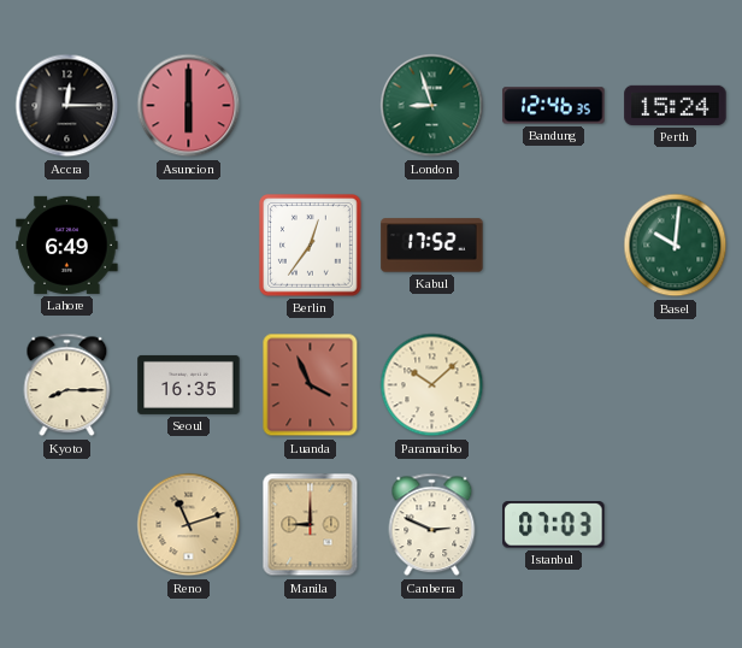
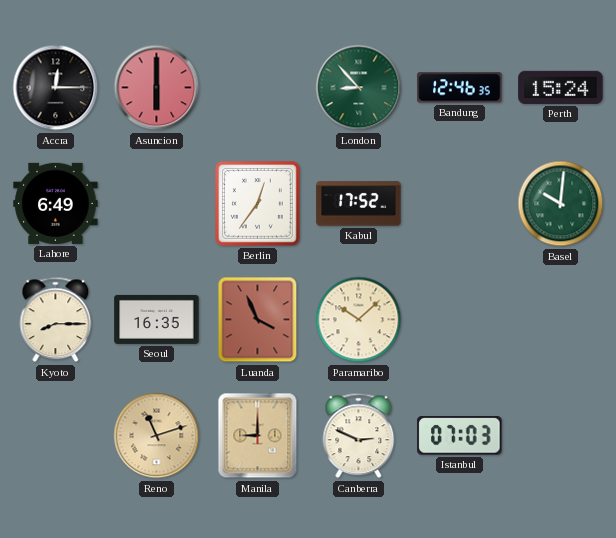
London: 8:57 -> 8:53 (359, 88)
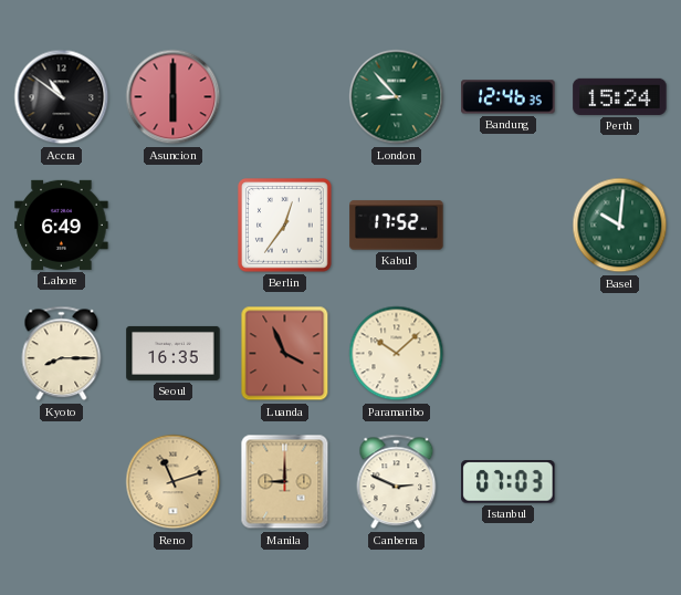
Accra: 12:15 -> 10:51 (62, 97)
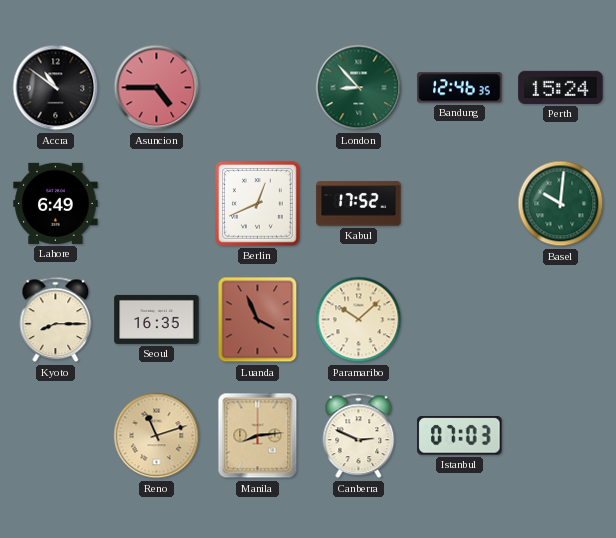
Asuncion: 6:00 -> 4:45 (157, 88)
Berlin: 12:36 -> 12:41 (258, 204)
Manila: 9:00 -> 8:14 (258, 436)
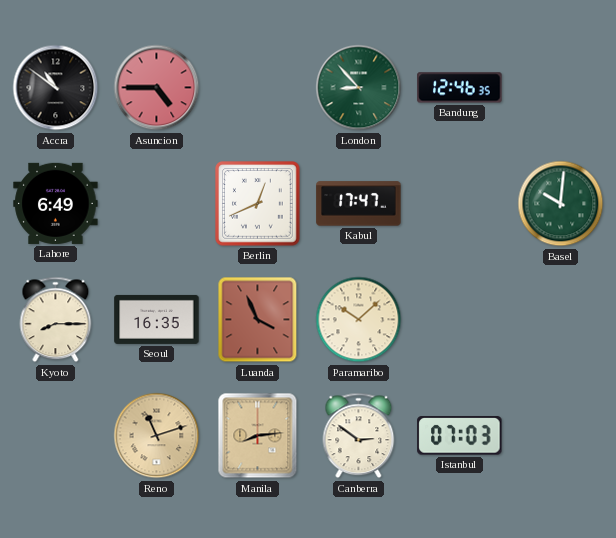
Perth: 15:24 -> none (561, 87)
Kabul: 17:52 -> 17:47 (359, 204)
Canberra: 2:49 -> 2:51 (359, 436)
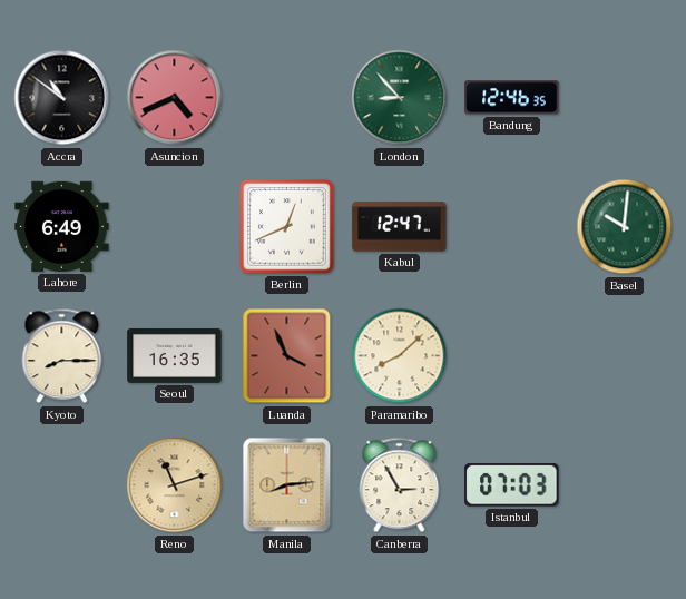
Asuncion: 4:45 -> 4:41 (175, 98)
Kabul: 17:47 -> 12:47 (400, 227)
Paramaribo: 10:08 -> 8:08 (400, 356)
Canberra: 2:51 -> 2:55 (400, 485)
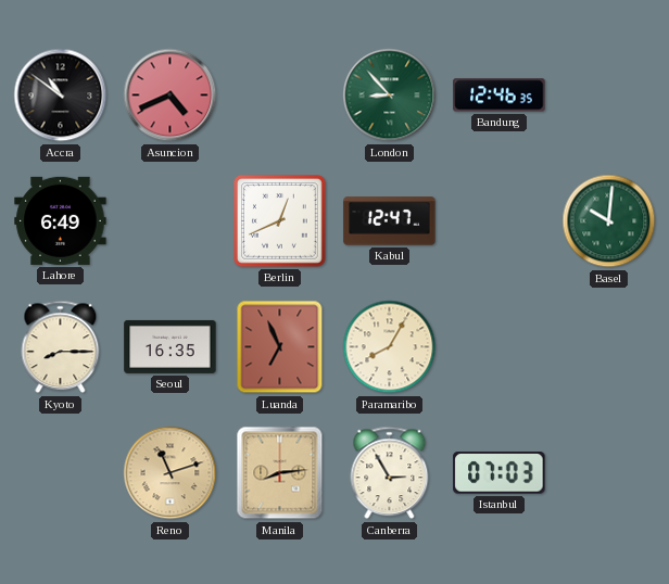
Luanda: 3:56 -> 6:56 (280, 347)
Paramaribo: 8:08 -> 8:05 (390, 347)
